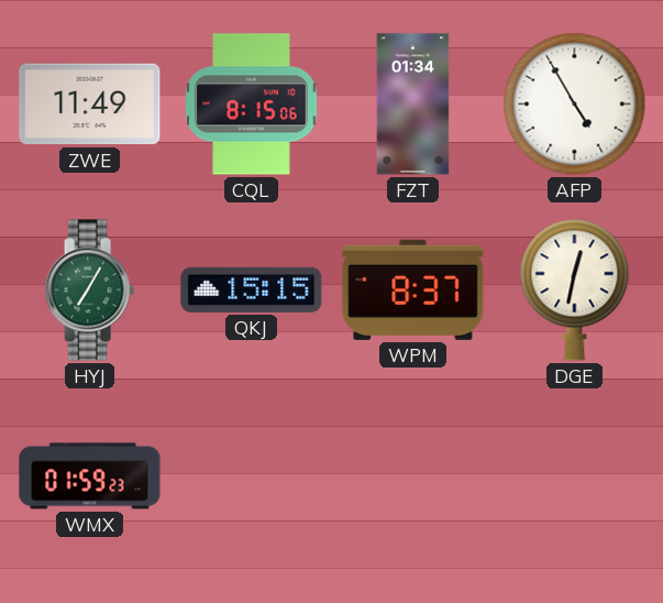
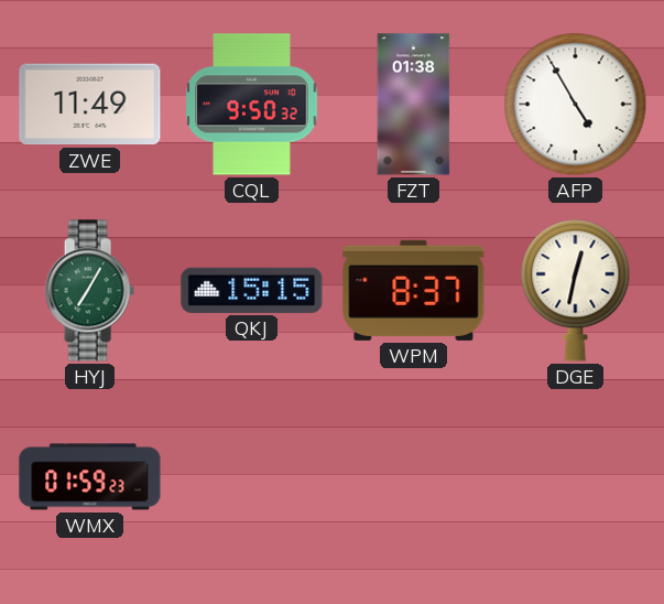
CQL: 8:15 -> 9:50 (252, 105)
FZT: 01:34 -> 01:38 (414, 105)
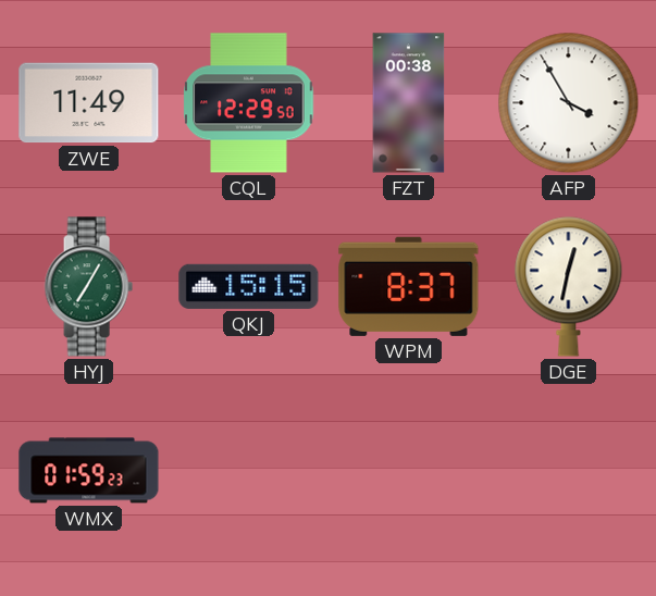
CQL: 9:50 -> 12:29 (249, 103)
FZT: 01:38 -> 00:38 (409, 103)
AFP: 4:55 -> 3:55 (569, 103)
